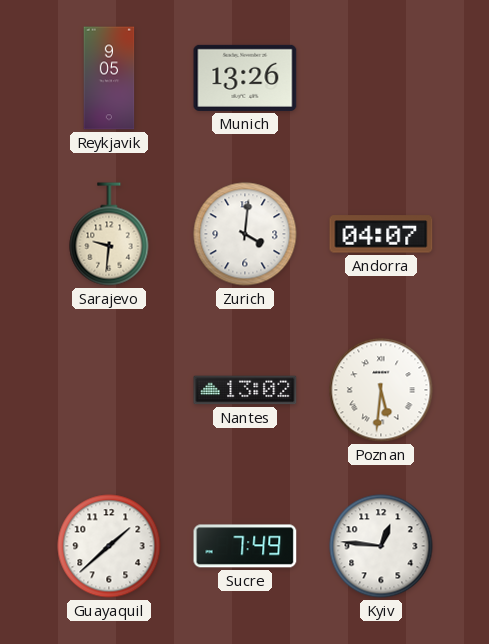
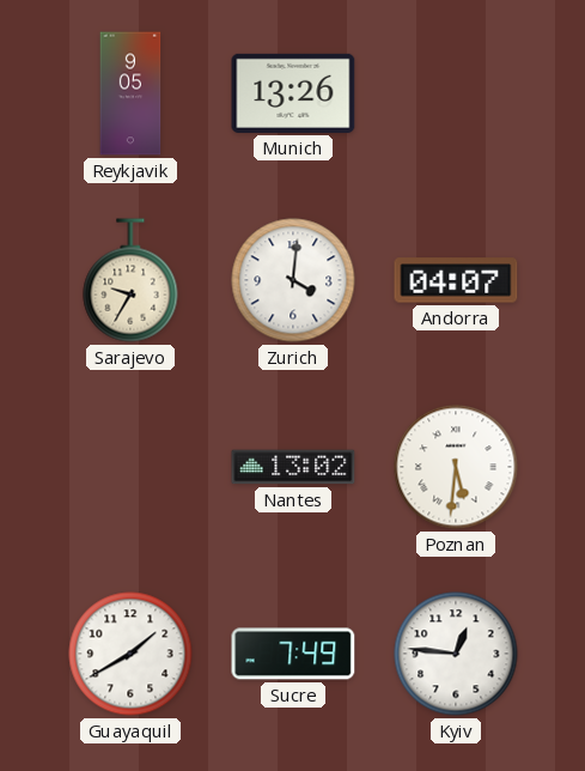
Sarajevo: 9:31 -> 9:35 (130, 280)
Guayaquil: 1:38 -> 1:40 (130, 654)
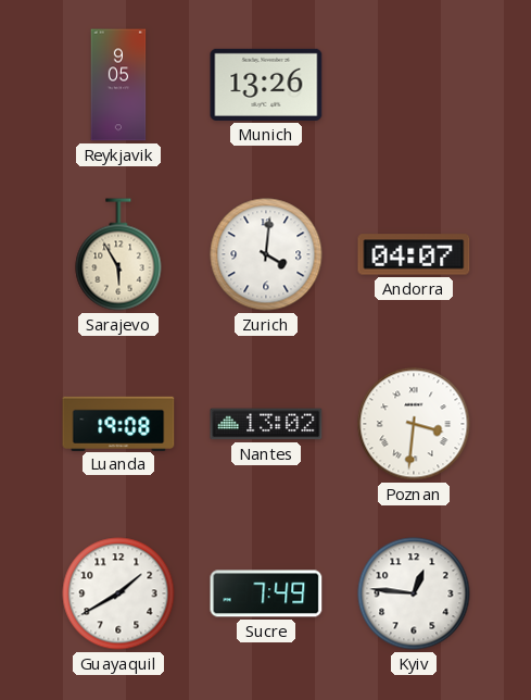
Sarajevo: 9:35 -> 5:55 (118, 254)
Luanda: none -> 19:08 (118, 423)
Poznan: 5:31 -> 3:31 (414, 424)
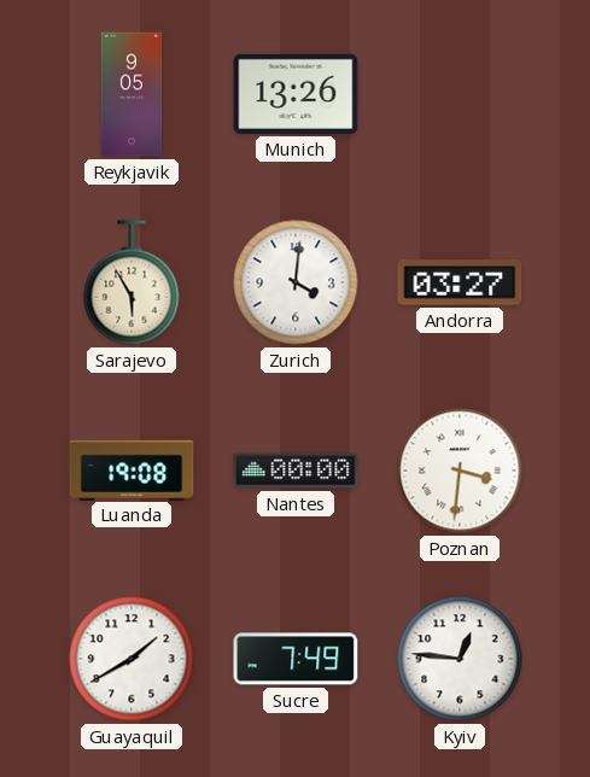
Andorra: 04:07 -> 03:27 (460, 282)
Nantes: 13:02 -> 00:00 (296, 471)
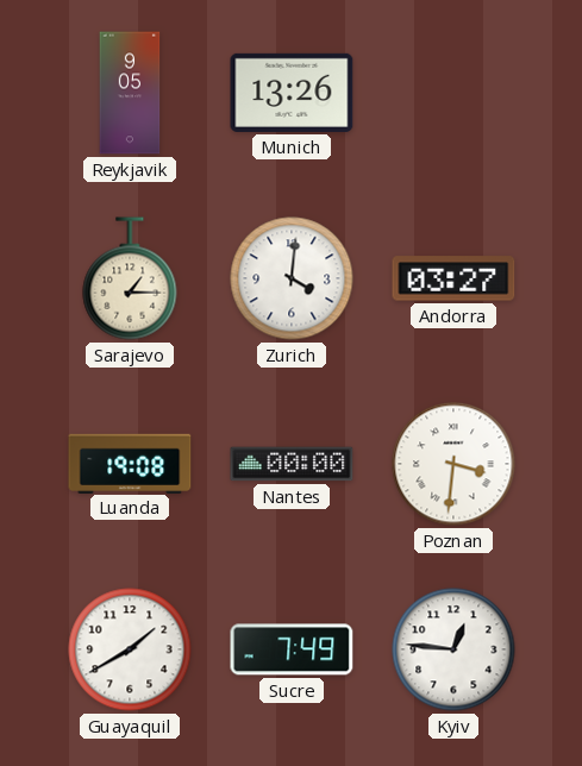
Sarajevo: 5:55 -> 1:15 (130, 278)
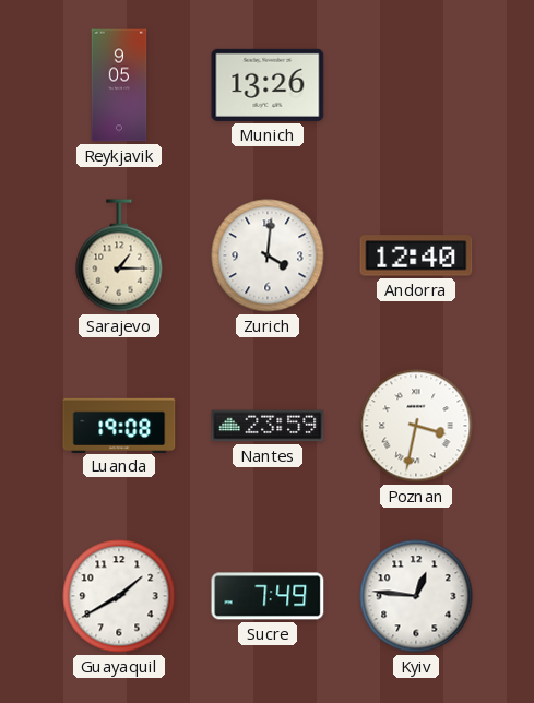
Andorra: 03:27 -> 12:40 (416, 255)
Nantes: 00:00 -> 23:59 (268, 426)
Poznan: 3:31 -> 3:32 (416, 426)
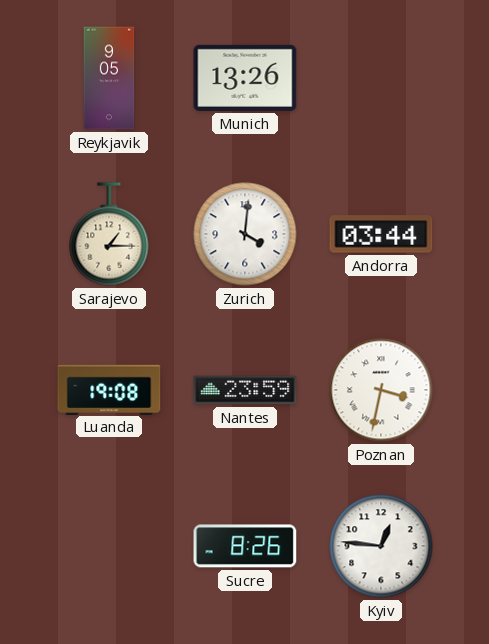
Andorra: 12:40 -> 03:44 (381, 234)
Guayaquil: 1:40 -> none (119, 596)
Sucre: 7:49 -> 8:26 (245, 546)
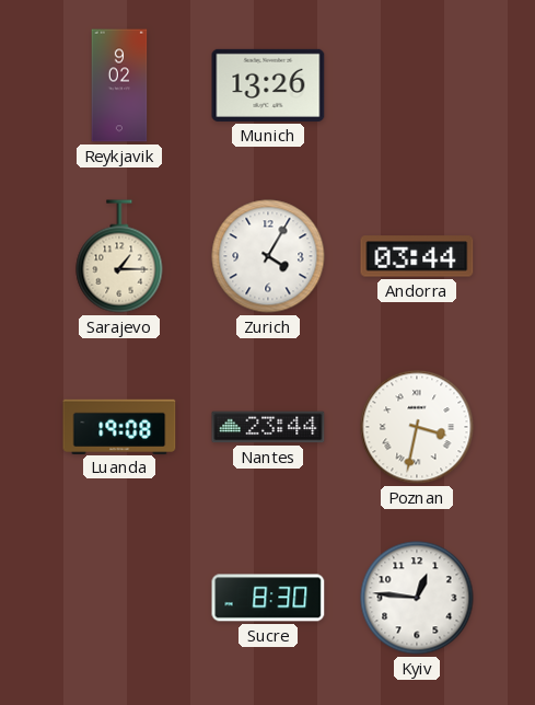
Reykjavik: 9:05 -> 9:02 (119, 85)
Zurich: 4:01 -> 4:05 (268, 256)
Nantes: 23:59 -> 23:44 (268, 427)
Sucre: 8:26 -> 8:30 (268, 598)
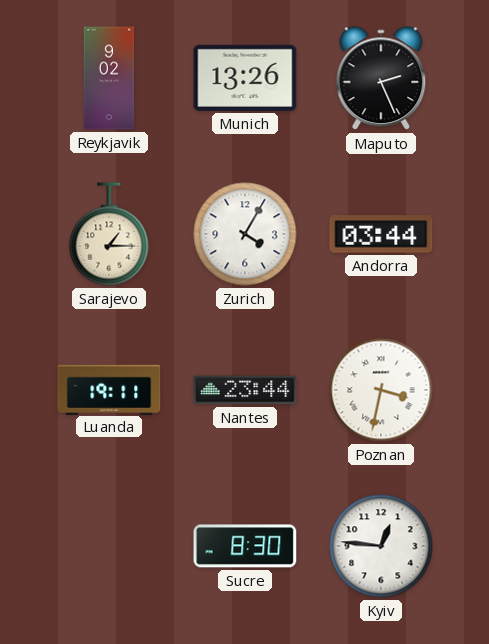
Maputo: none -> 2:26 (381, 79)
Luanda: 19:08 -> 19:11 (109, 389)
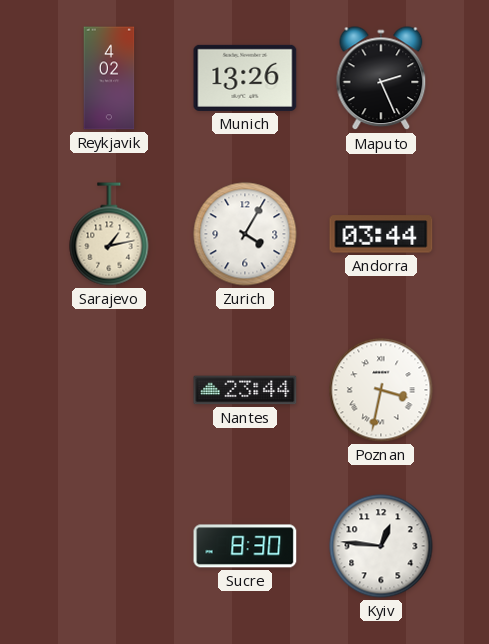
Reykjavik: 9:02 -> 4:02 (109, 78)
Sarajevo: 1:15 -> 1:13 (109, 234)
Luanda: 19:11 -> none (109, 389)
